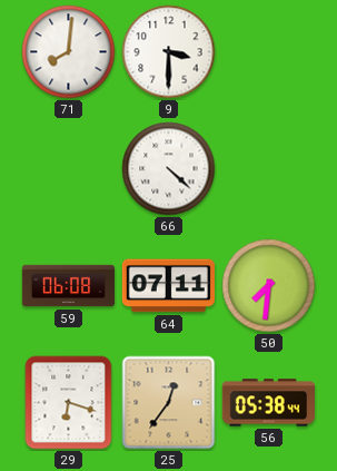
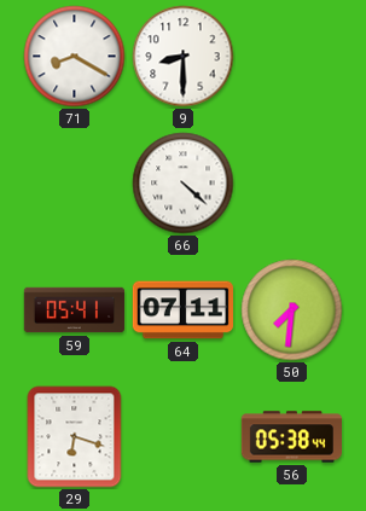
71: 8:01 -> 8:20 (75, 57)
9: 3:30 -> 8:30 (184, 57)
59: 06:08 -> 05:41 (75, 310)
25: 12:36 -> none (169, 403)
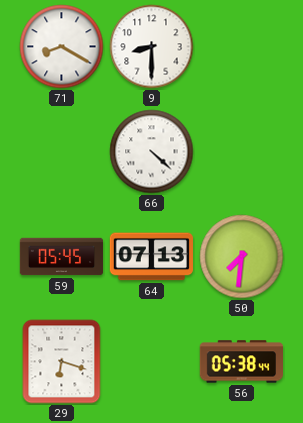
59: 05:41 -> 05:45 (62, 257)
64: 07:11 -> 07:13 (151, 257)
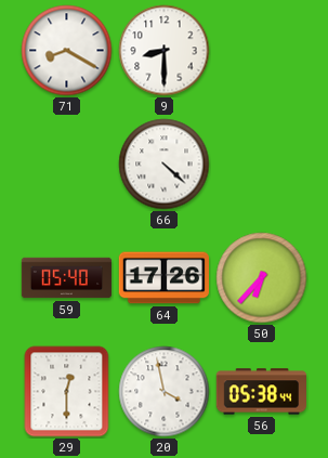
59: 05:45 -> 05:40 (67, 278)
64: 07:13 -> 17:26 (163, 278)
50: 7:31 -> 6:37 (262, 278)
29: 6:18 -> 12:30 (67, 392)
20: none -> 3:58 (165, 392)
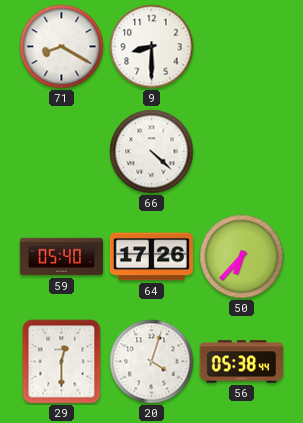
20: 3:58 -> 4:03 (152, 362)
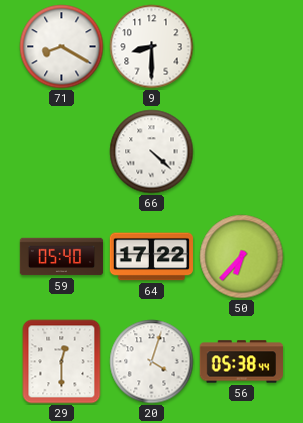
64: 17:26 -> 17:22 (151, 257)
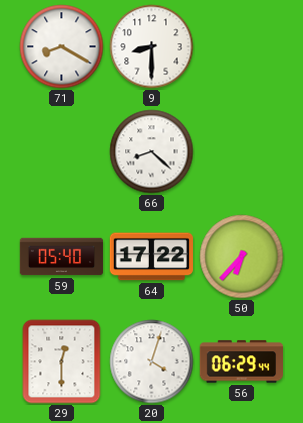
66: 4:22 -> 8:22 (152, 152)
56: 05:38 -> 06:29 (241, 362)
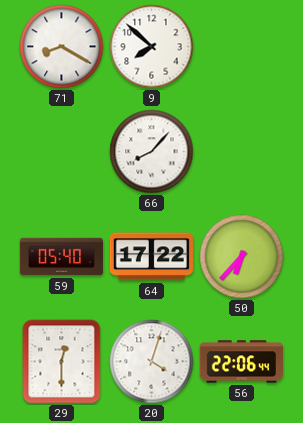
9: 8:30 -> 7:52 (152, 47)
66: 8:22 -> 8:07 (152, 152)
56: 06:29 -> 22:06 (241, 362)
